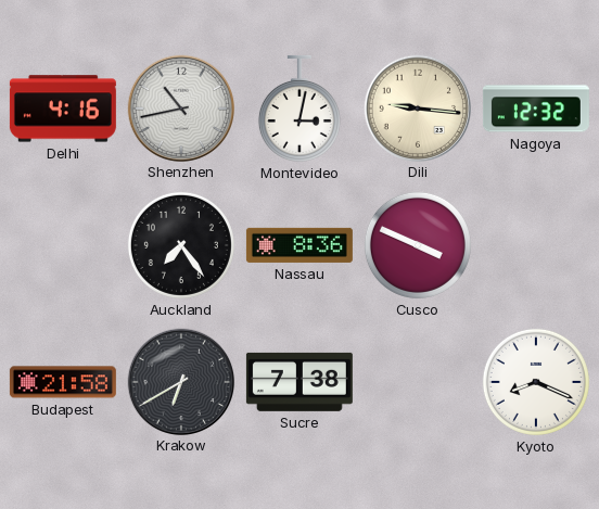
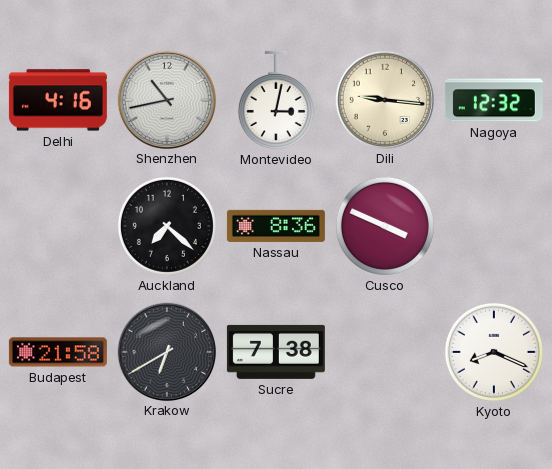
Auckland: 7:24 -> 7:22 (167, 226)
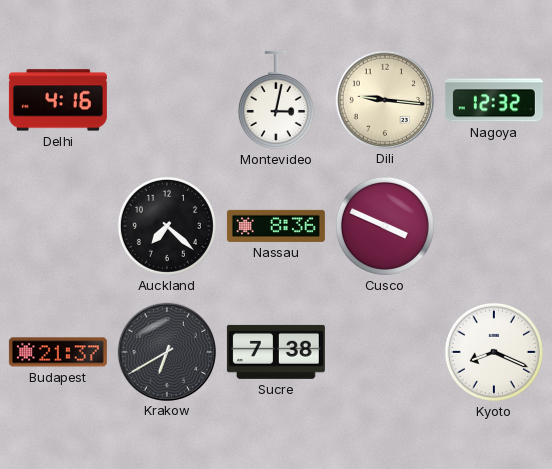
Shenzhen: 10:43 -> none (166, 99)
Budapest: 21:58 -> 21:37 (58, 352)
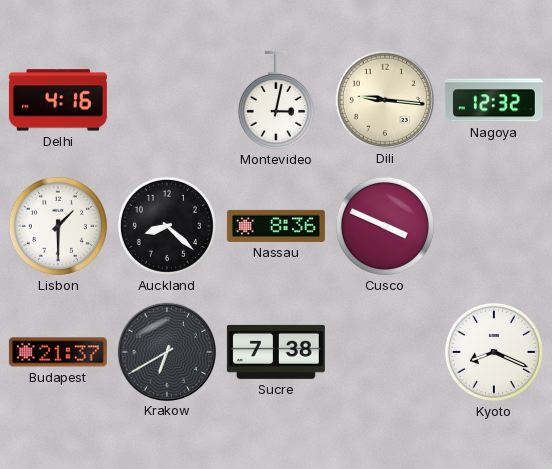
Lisbon: none -> 1:30 (58, 226)
Auckland: 7:22 -> 8:22 (167, 226)
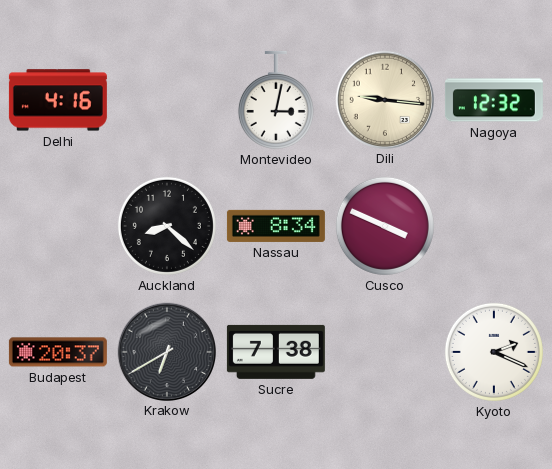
Lisbon: 1:30 -> none (58, 226)
Nassau: 8:36 -> 8:34 (276, 226)
Budapest: 21:37 -> 20:37 (58, 352)
Kyoto: 8:19 -> 2:19 (494, 352)
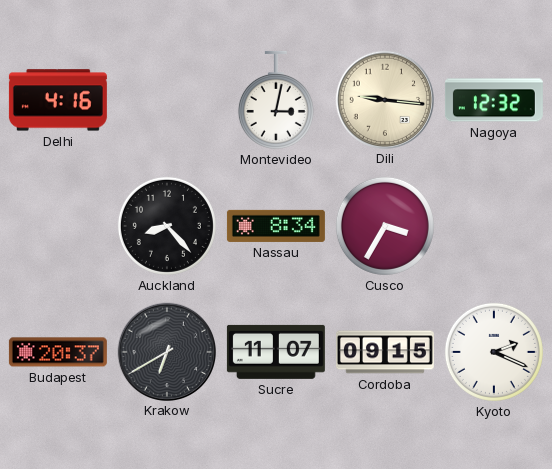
Auckland: 8:22 -> 8:23 (167, 226)
Cusco: 3:49 -> 3:35 (385, 226)
Sucre: 7:38 -> 11:07 (276, 352)
Cordoba: none -> 09:15 (385, 352)
